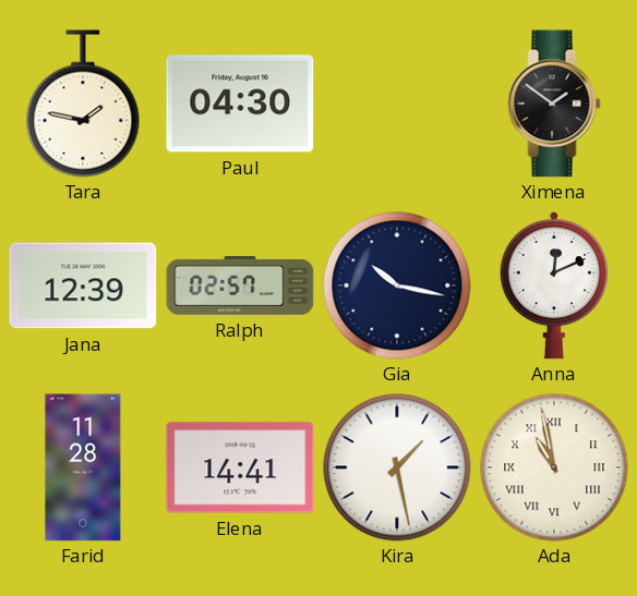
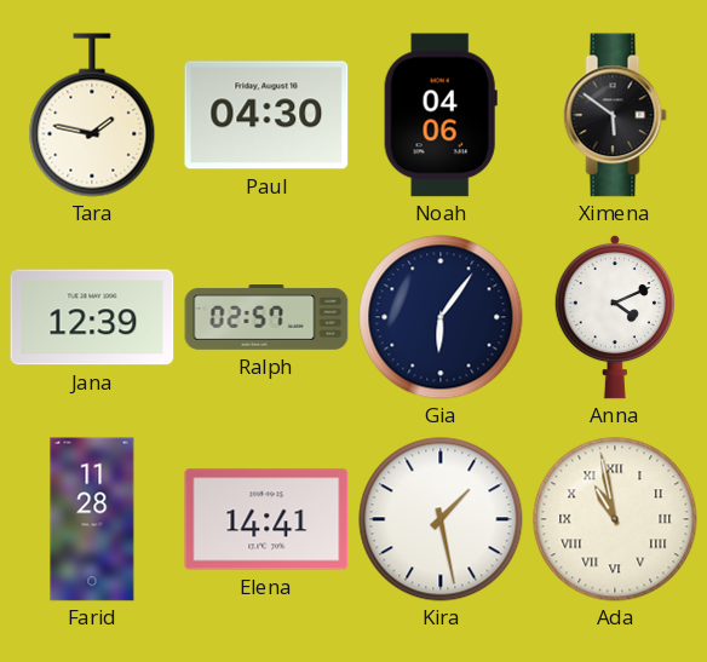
Noah: none -> 04:06 (441, 115)
Ximena: 1:51 -> 5:51 (615, 115)
Gia: 10:17 -> 6:06 (441, 317)
Anna: 12:11 -> 4:11 (615, 317)
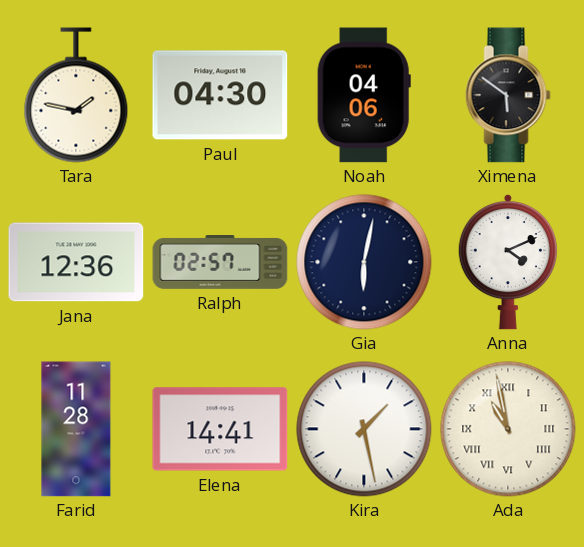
Jana: 12:39 -> 12:36 (76, 262)
Gia: 6:06 -> 6:02 (364, 262)
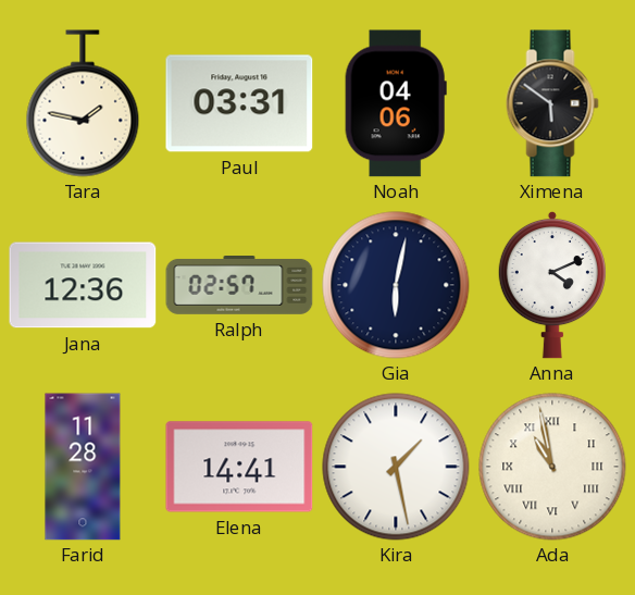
Paul: 04:30 -> 03:31 (239, 103)
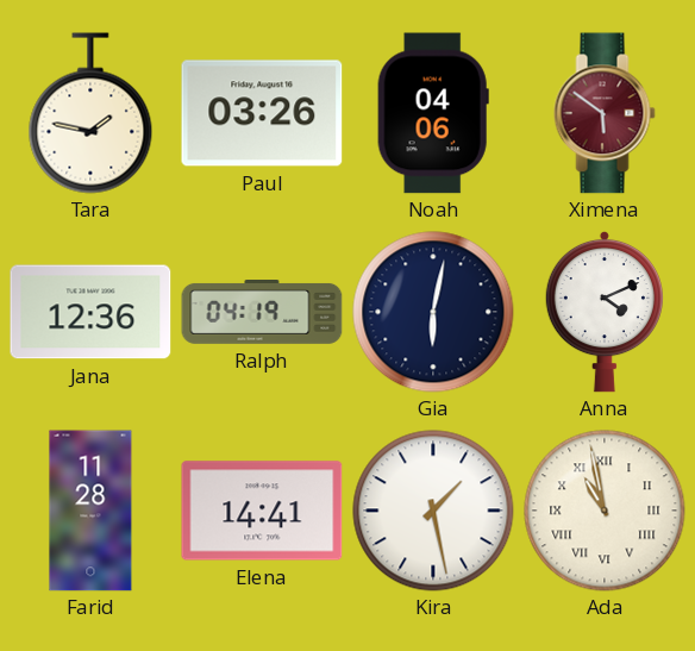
Paul: 03:31 -> 03:26 (262, 113)
Ximena dial: black -> burgundy (605, 113)
Ralph: 02:57 -> 04:19 (262, 313)
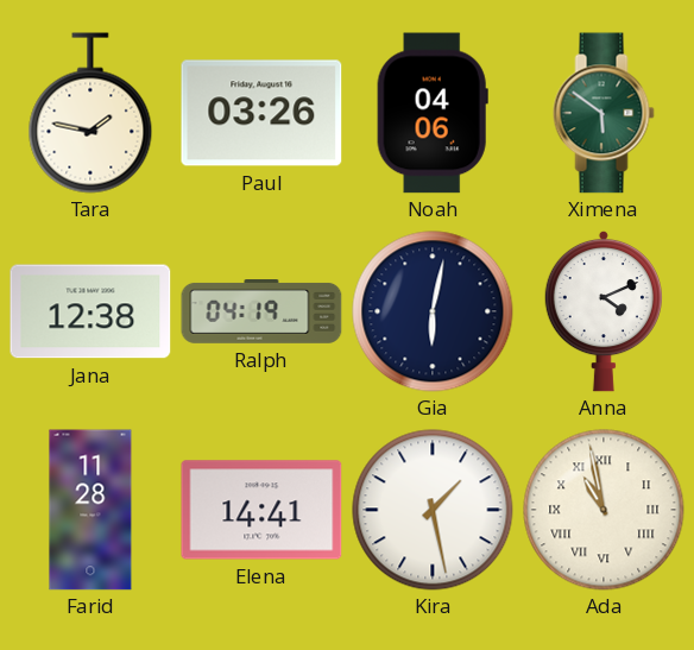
Ximena dial: burgundy -> green (604, 113)
Jana: 12:36 -> 12:38 (90, 311)
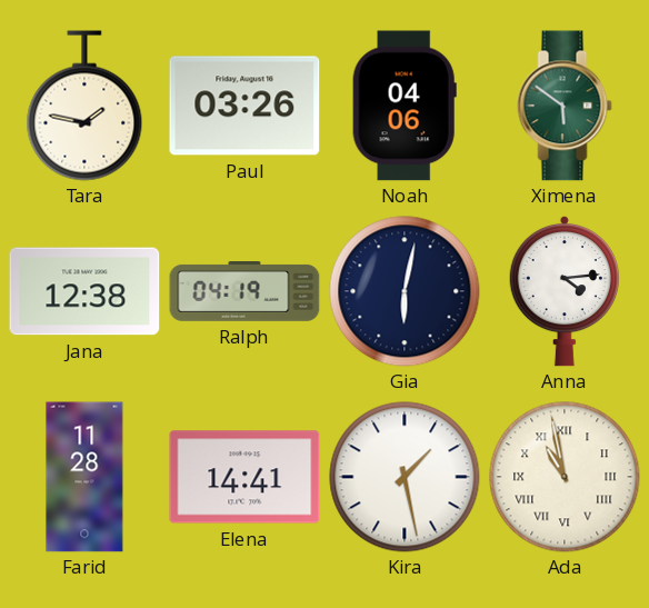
Anna: 4:11 -> 4:14 (565, 291)
